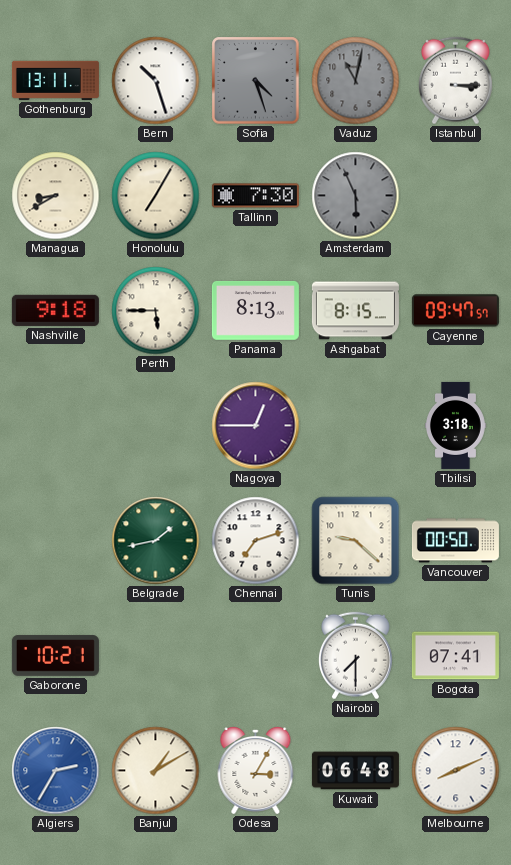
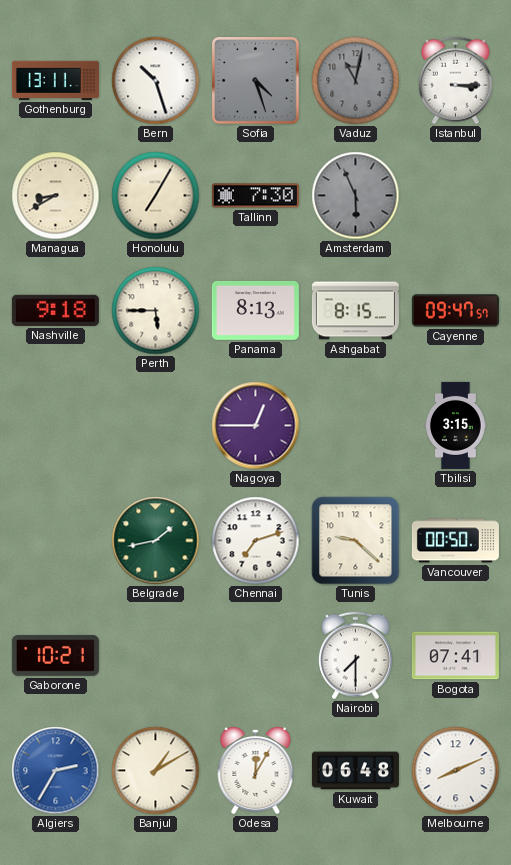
Tbilisi: 3:18 -> 3:15 (456, 425)
Odesa: 3:05 -> 12:05 (256, 770)
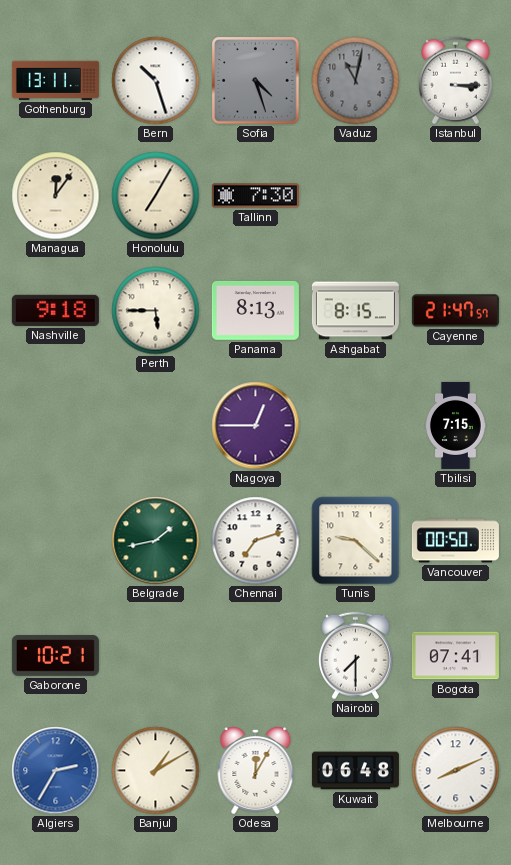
Managua: 8:40 -> 12:06 (56, 196)
Amsterdam: 5:56 -> none (356, 196)
Cayenne: 09:47 -> 21:47 (455, 311)
Tbilisi: 3:15 -> 7:15 (456, 425)
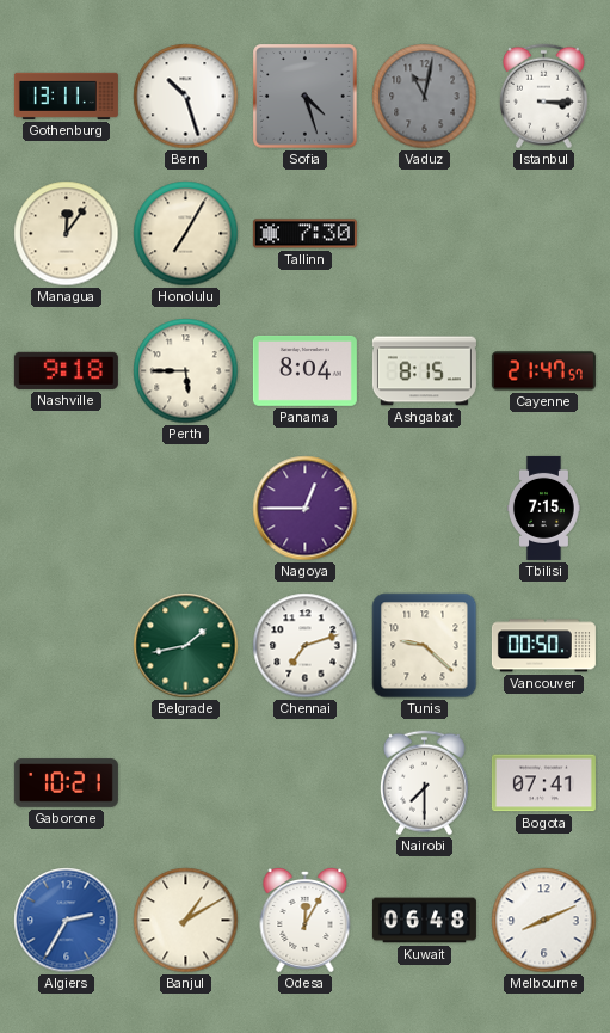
Panama: 8:13 -> 8:04 (304, 370)
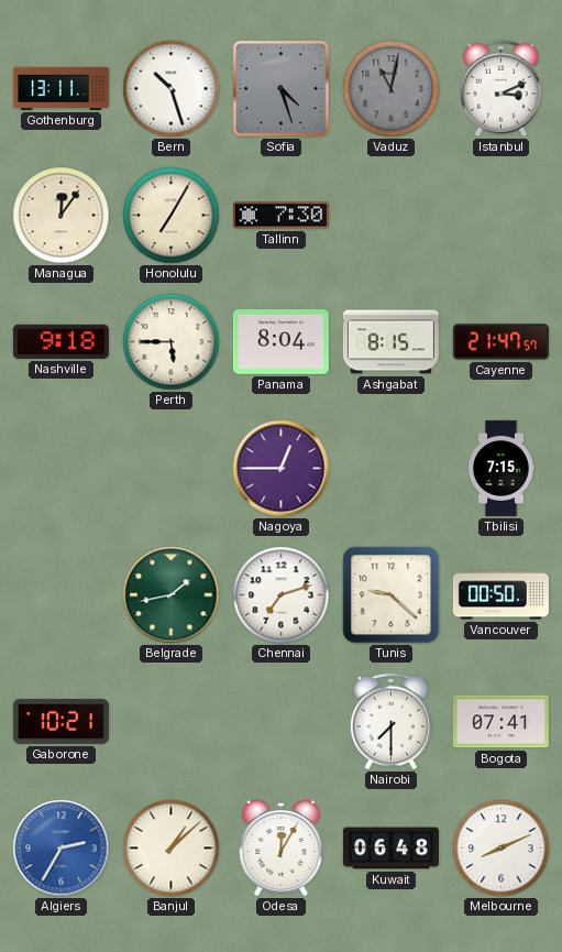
Istanbul: 3:15 -> 3:11 (500, 89)
Banjul: 1:10 -> 1:08 (172, 849)
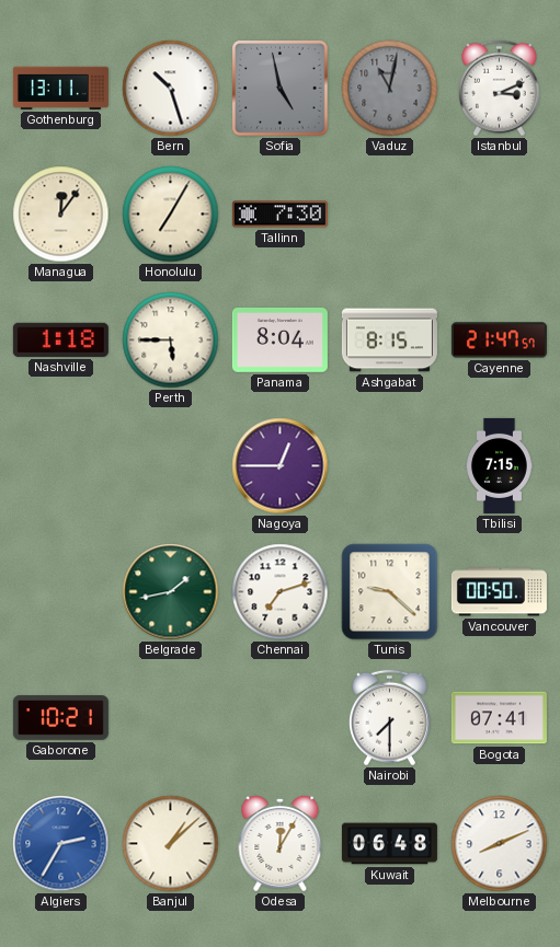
Sofia: 4:27 -> 4:58 (281, 89)
Nashville: 9:18 -> 1:18 (60, 339)
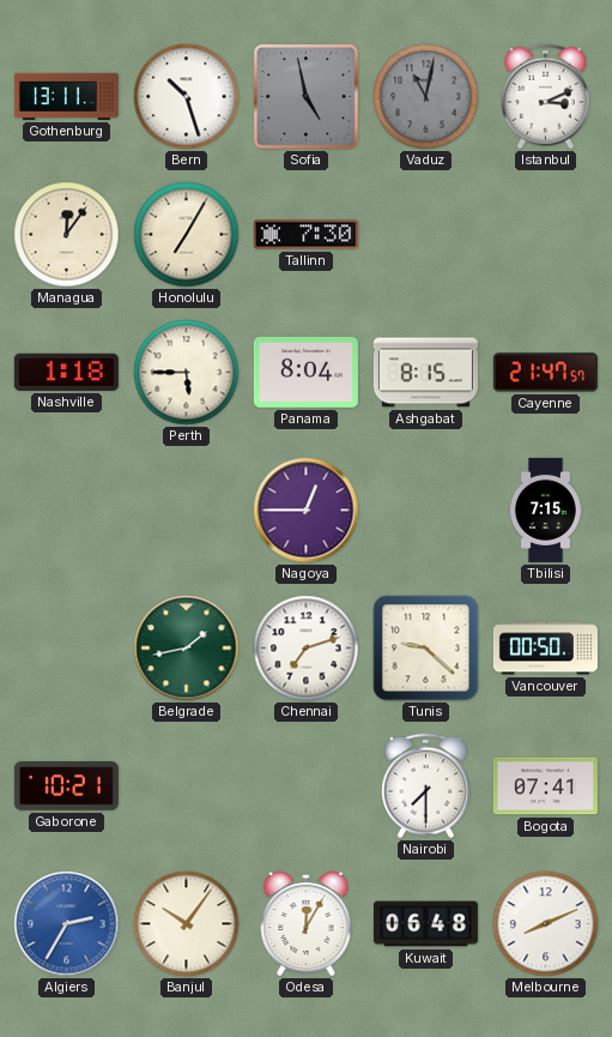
Banjul: 1:08 -> 10:06 (187, 924)
